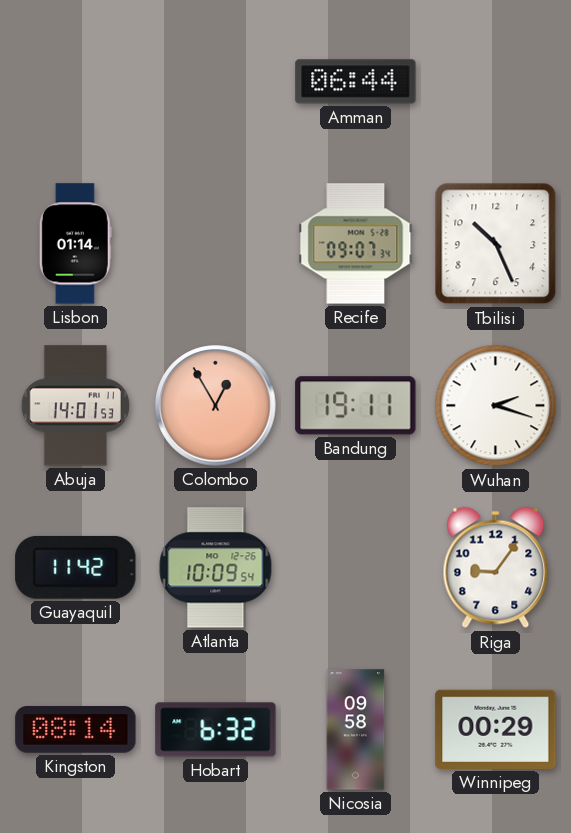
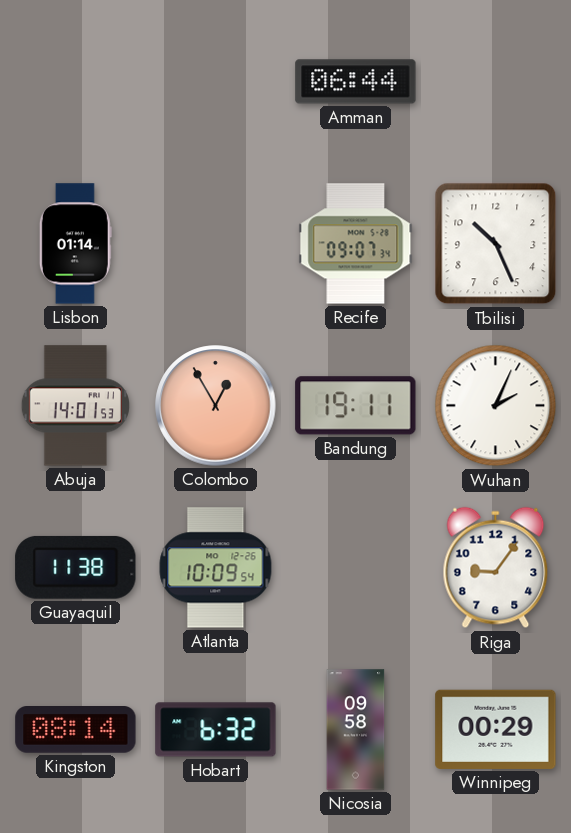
Wuhan: 2:18 -> 2:04 (496, 406)
Guayaquil: 11:42 -> 11:38 (76, 567)
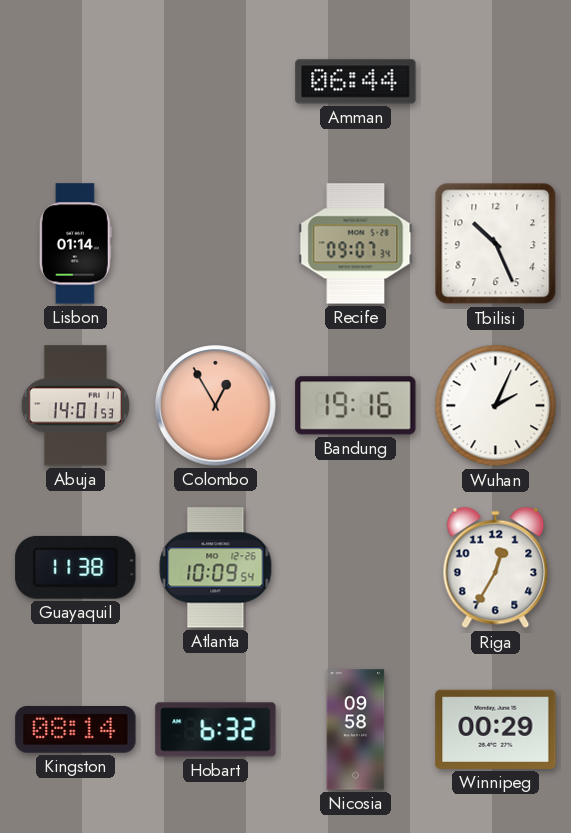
Bandung: 19:11 -> 19:16 (356, 406)
Riga: 9:06 -> 12:35 (496, 568)
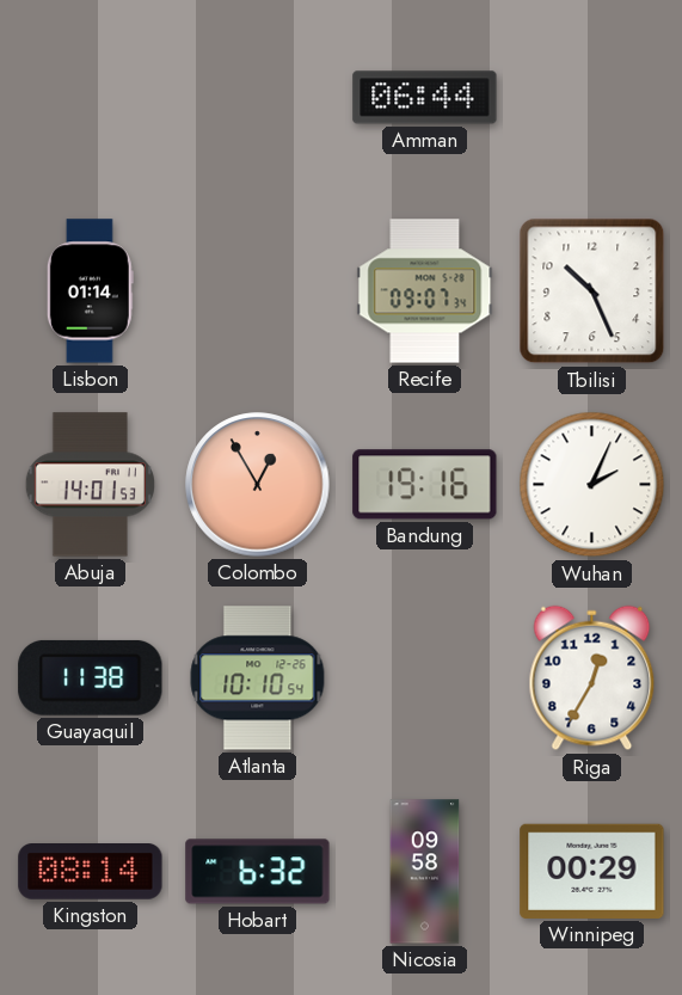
Atlanta: 10:09 -> 10:10 (258, 678)
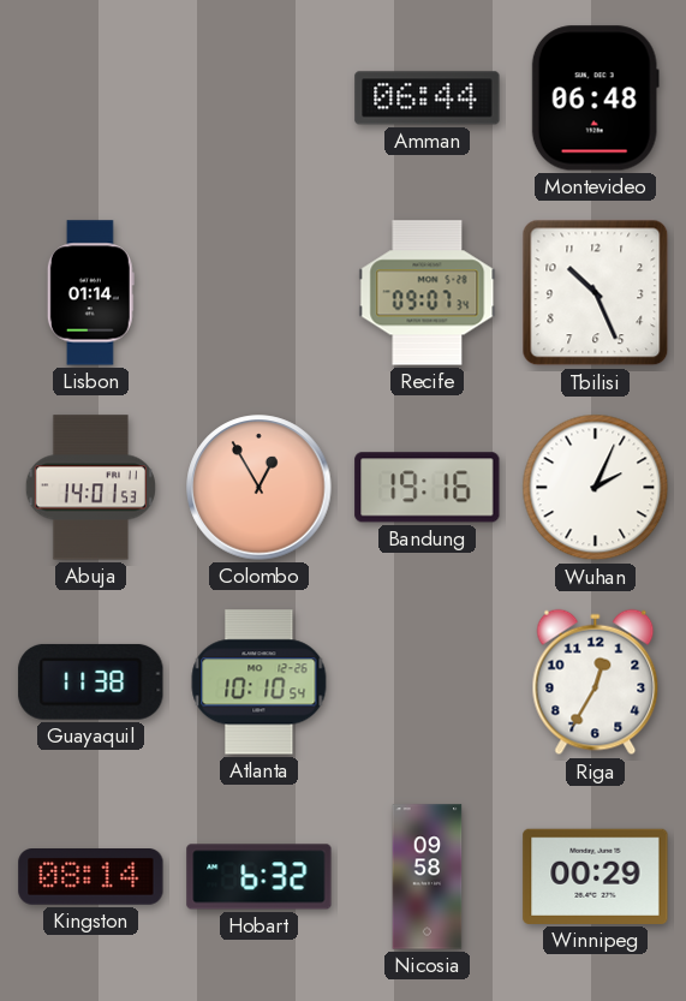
Montevideo: none -> 06:48 (595, 99)
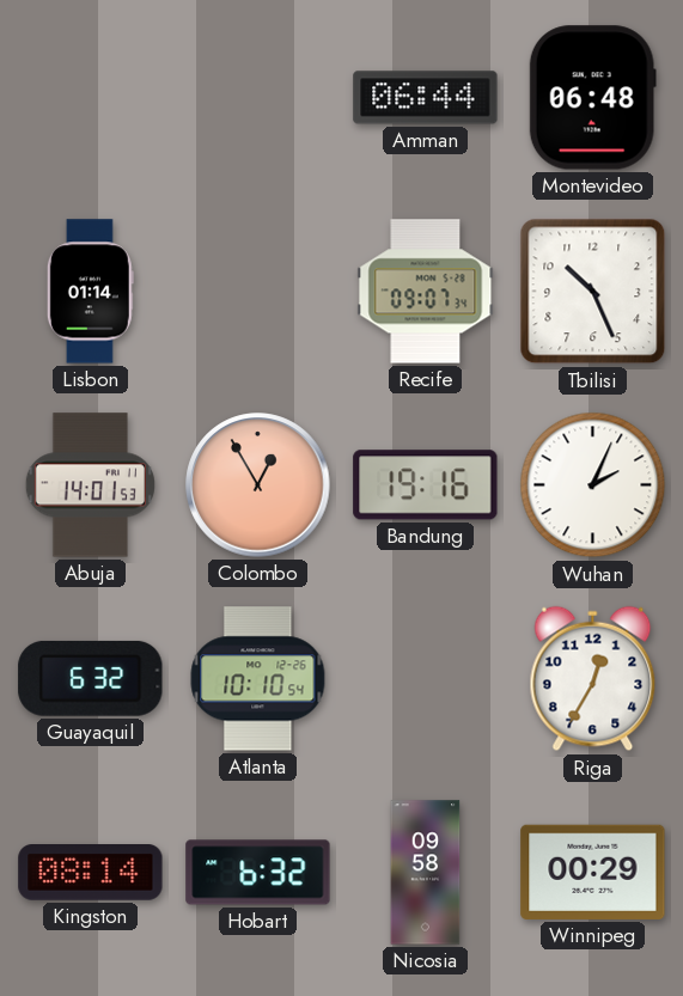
Guayaquil: 11:38 -> 6:32 (91, 678)
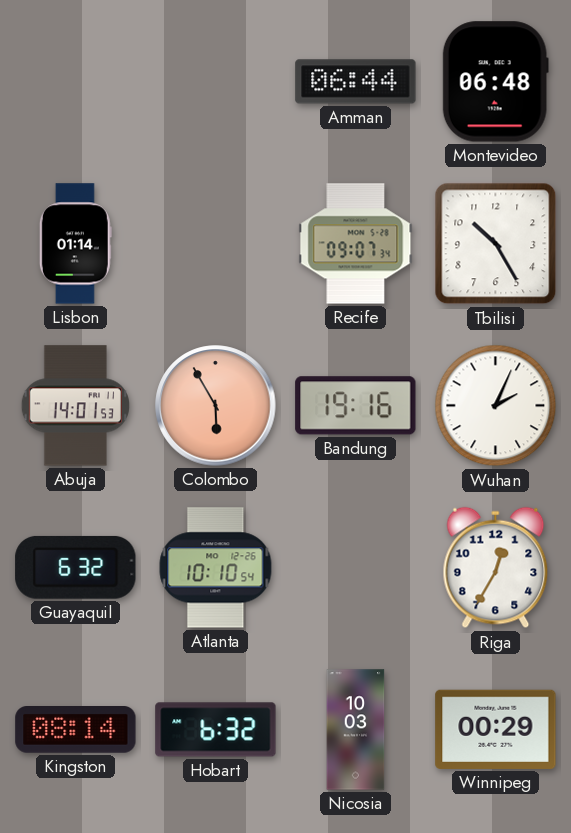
Tbilisi: 10:26 -> 10:25 (496, 244)
Colombo: 12:55 -> 5:55 (216, 406)
Nicosia: 09:58 -> 10:03 (356, 730)
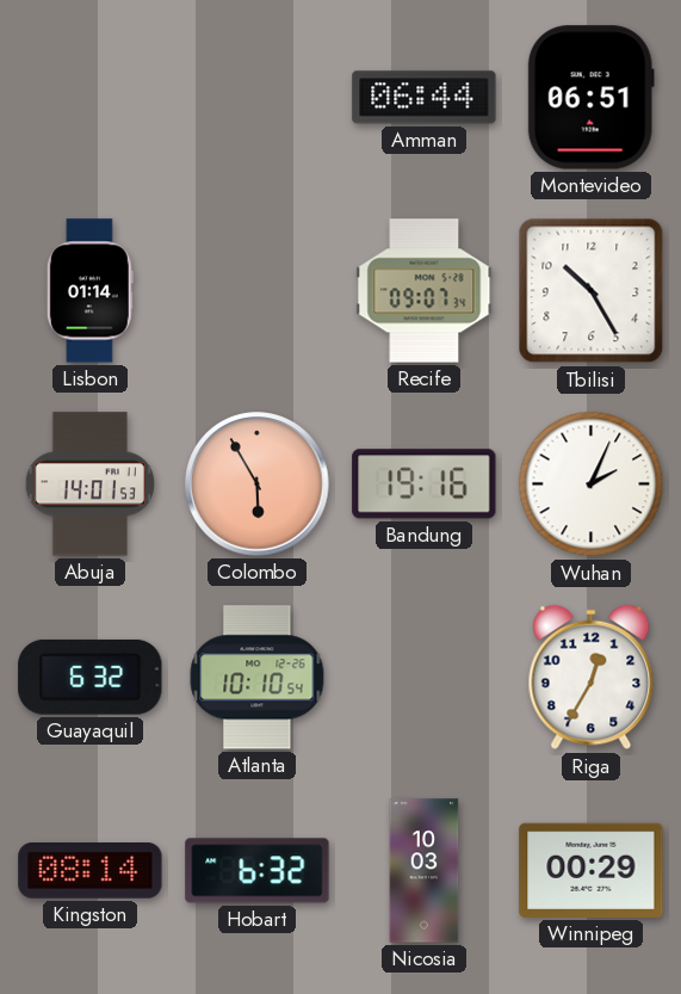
Montevideo: 06:48 -> 06:51 (590, 98)
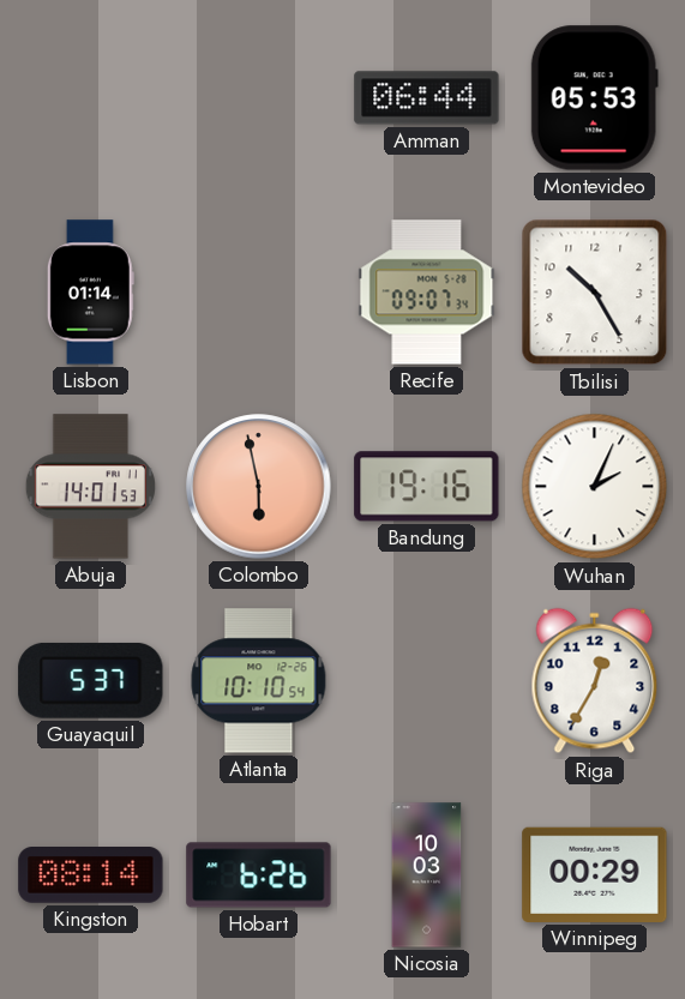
Montevideo: 06:51 -> 05:53 (594, 98)
Colombo: 5:55 -> 5:58 (259, 487)
Guayaquil: 6:32 -> 5:37 (91, 680)
Hobart: 6:32 -> 6:26 (259, 875)
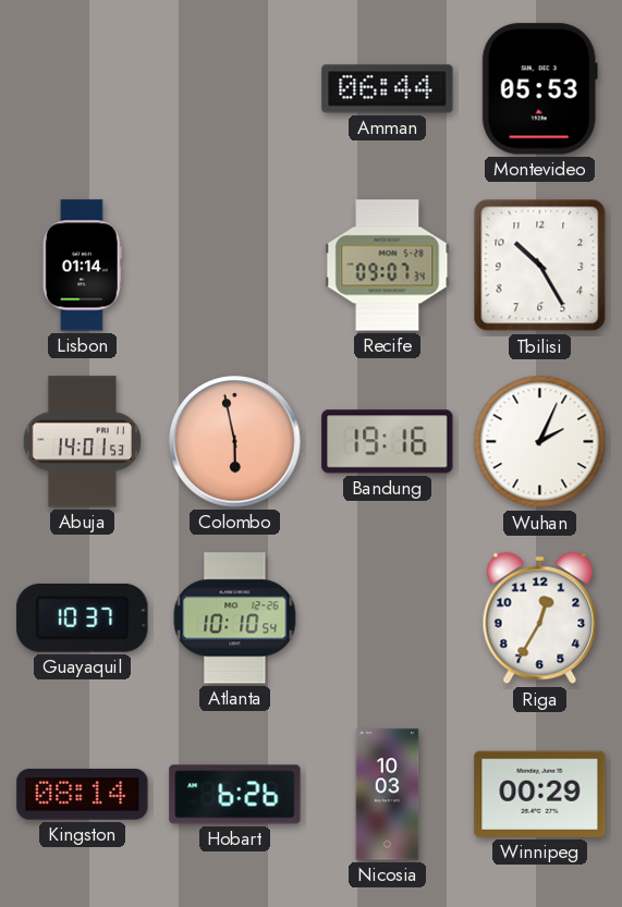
Guayaquil: 5:37 -> 10:37 (83, 617)
